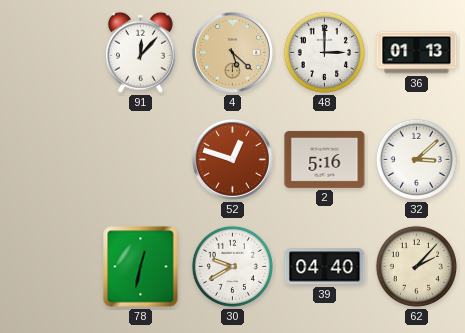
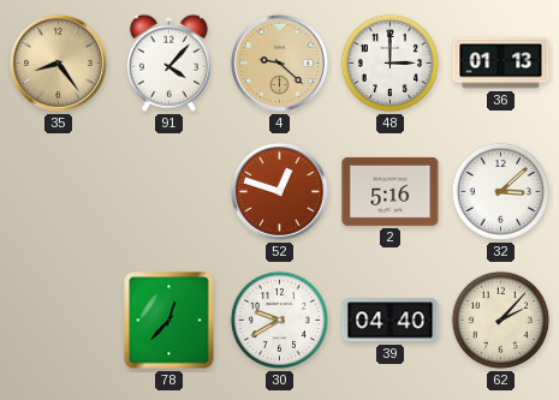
35: none -> 8:24 (58, 62)
91: 12:07 -> 4:07 (168, 62)
4: 5:22 -> 9:22 (279, 62)
78: 12:32 -> 12:37 (170, 321)
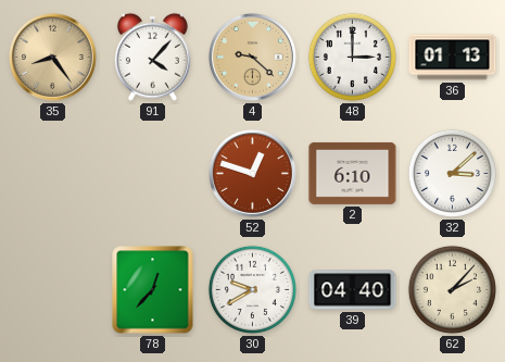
2: 5:16 -> 6:10 (353, 173)
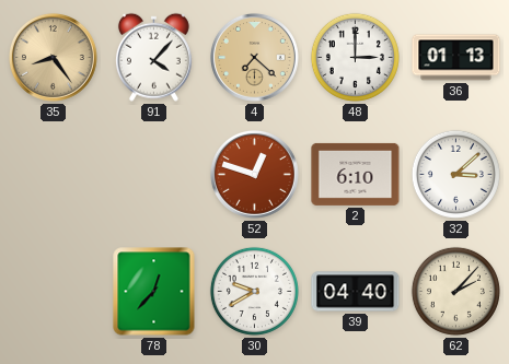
4: 9:22 -> 7:22 (254, 57)
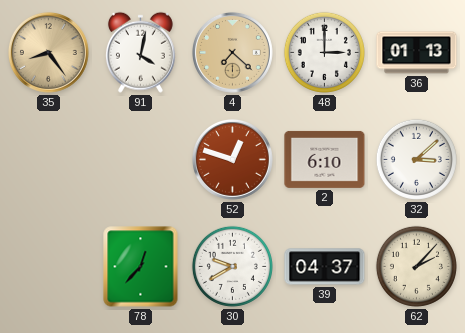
91: 4:07 -> 4:02 (140, 52)
39: 04:40 -> 04:37 (325, 267)
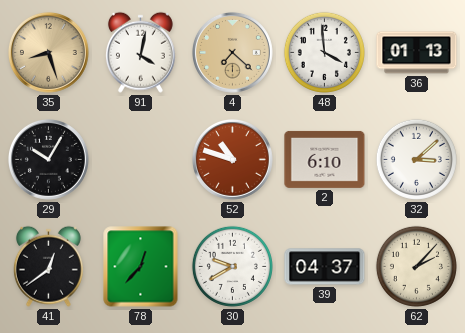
35: 8:24 -> 8:27 (48, 52)
48: 3:00 -> 3:59 (324, 52)
29: none -> 10:05 (48, 159)
52: 12:48 -> 10:48 (232, 159)
41: none -> 12:39 (48, 266)
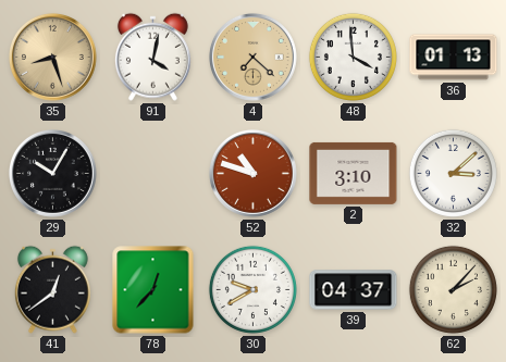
2: 6:10 -> 3:10 (354, 173)
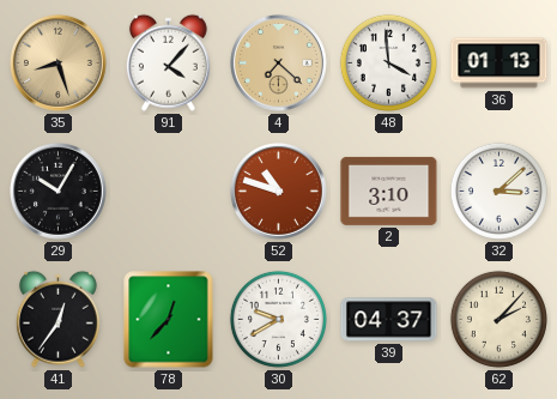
91: 4:02 -> 4:07 (168, 62)
41: 12:39 -> 12:36 (57, 319)
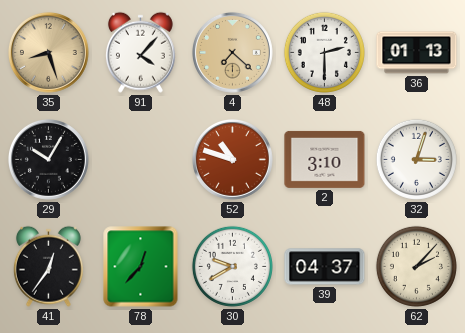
48: 3:59 -> 2:30 (324, 52)
32: 3:08 -> 3:03 (416, 159)
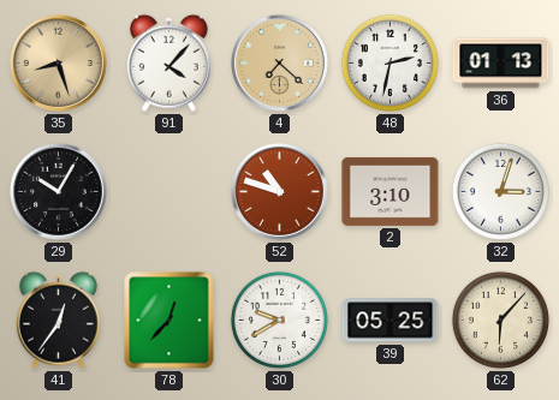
48: 2:30 -> 2:32 (389, 62)
39: 04:37 -> 05:25 (391, 321)
62: 2:07 -> 6:07 (500, 320)
